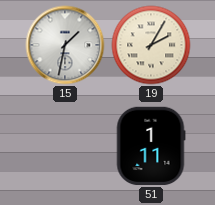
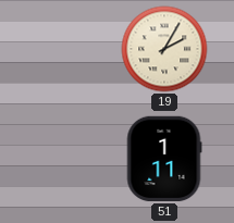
15: 1:32 -> none (65, 45)
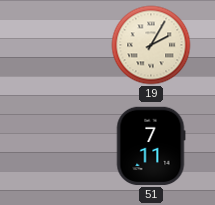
51: 1:11 -> 7:11 (151, 146)
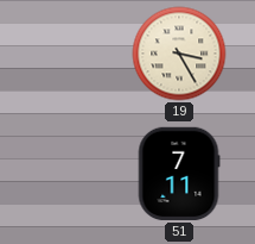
19: 2:05 -> 3:25 (179, 54)
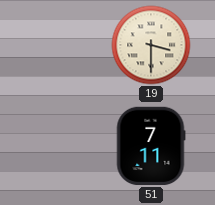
19: 3:25 -> 3:30 (151, 45)
